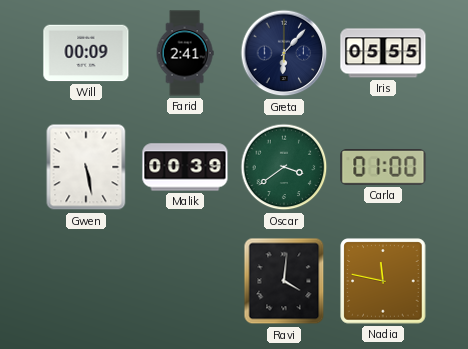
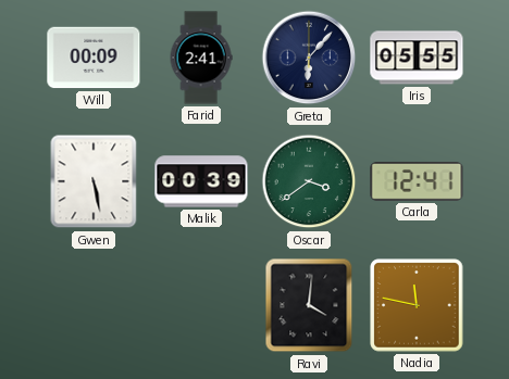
Carla: 01:00 -> 12:41 (417, 182)
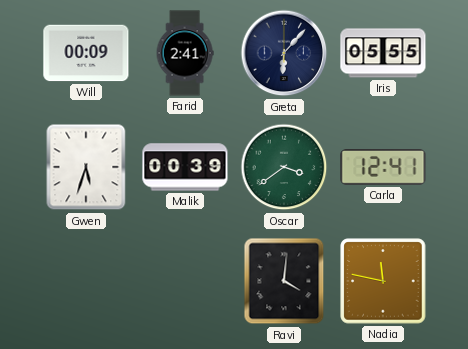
Gwen: 5:28 -> 5:33 (86, 167)
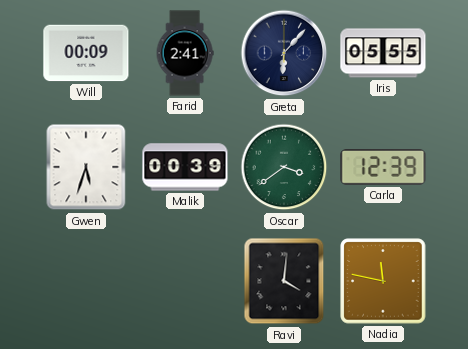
Carla: 12:41 -> 12:39 (383, 168)
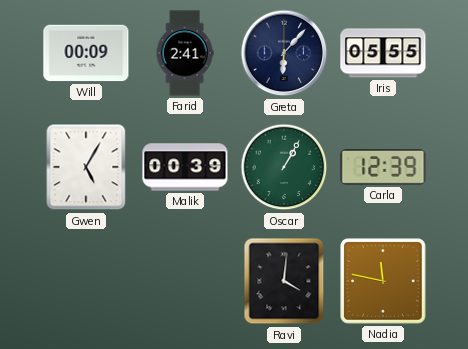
Gwen: 5:33 -> 5:05 (86, 167)
Oscar: 3:39 -> 1:05 (284, 167)
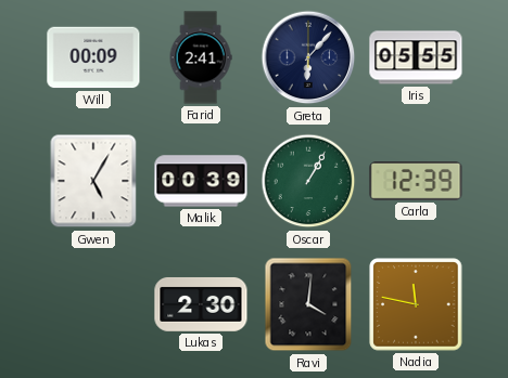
Lukas: none -> 2:30 (201, 304)
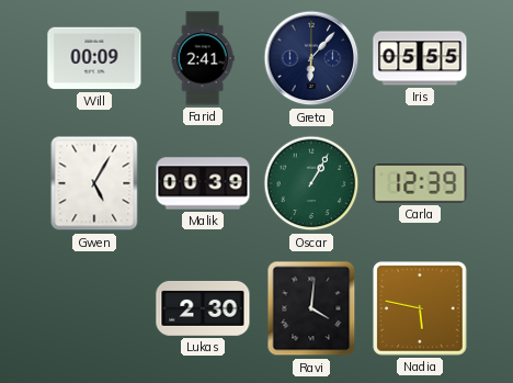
Nadia: 11:47 -> 5:47 (420, 308)
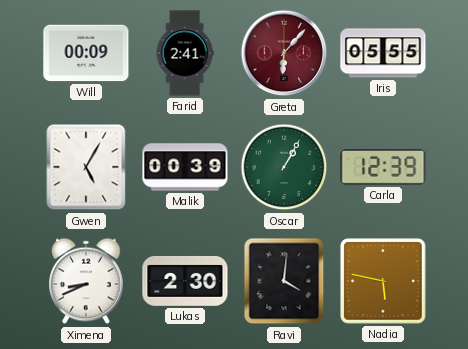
Greta dial: navy -> burgundy (284, 53)
Ximena: none -> 8:41 (86, 281)
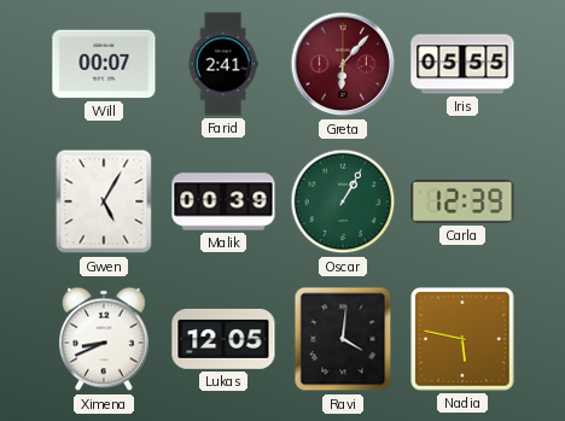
Will: 00:09 -> 00:07 (104, 64)
Lukas: 2:30 -> 12:05 (223, 339)
